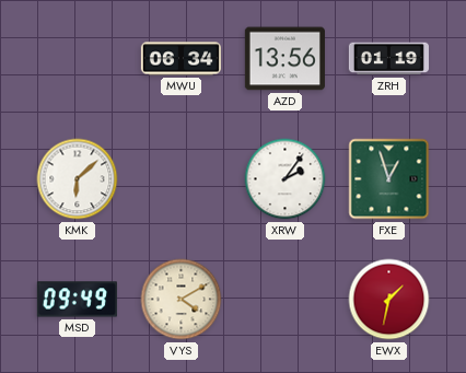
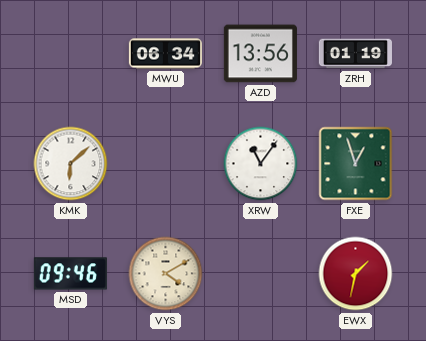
XRW: 2:06 -> 11:06 (261, 164)
MSD: 09:49 -> 09:46 (70, 274)
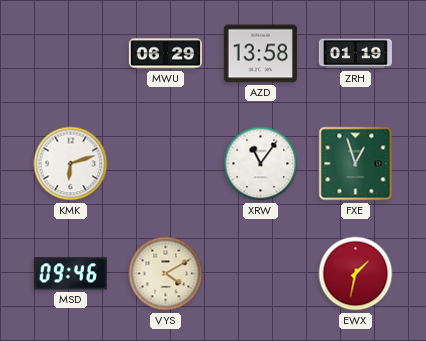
MWU: 06:34 -> 06:29 (165, 54)
AZD: 13:56 -> 13:58 (260, 54)
KMK: 6:08 -> 6:12 (71, 164)
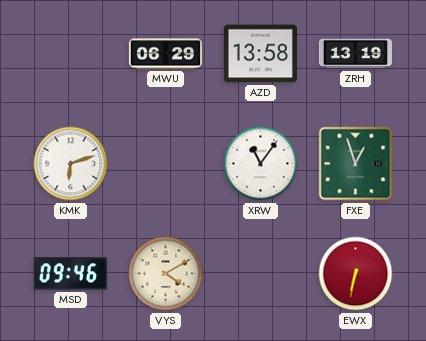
ZRH: 01:19 -> 13:19 (355, 54)
EWX: 1:32 -> 6:32 (356, 274)
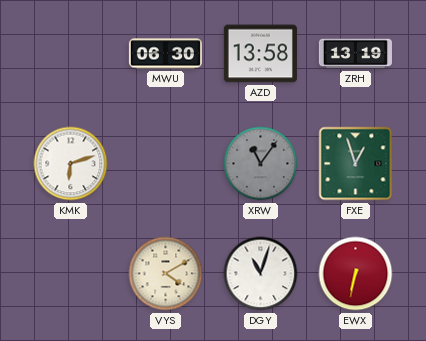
MWU: 06:29 -> 06:30 (165, 54)
XRW dial: white -> grey (261, 164)
MSD: 09:46 -> none (70, 274)
DGY: none -> 11:03 (261, 274)
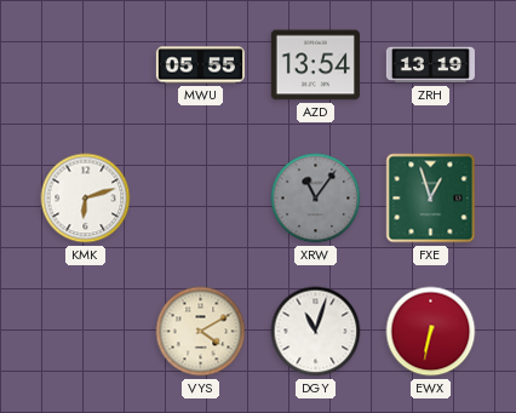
MWU: 06:30 -> 05:55 (200, 65)
AZD: 13:58 -> 13:54 (315, 65)
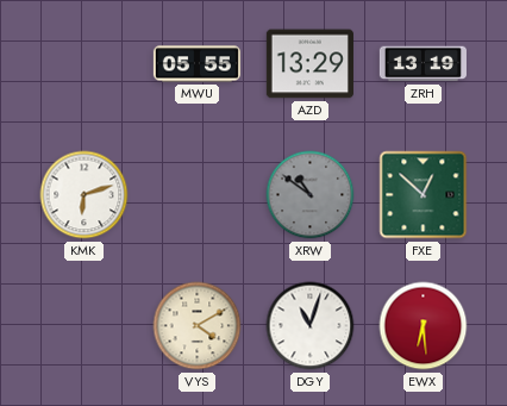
AZD: 13:54 -> 13:29 (309, 64)
XRW: 11:06 -> 10:51 (311, 195)
FXE: 12:57 -> 12:52 (424, 195)
EWX: 6:32 -> 6:29 (424, 326)
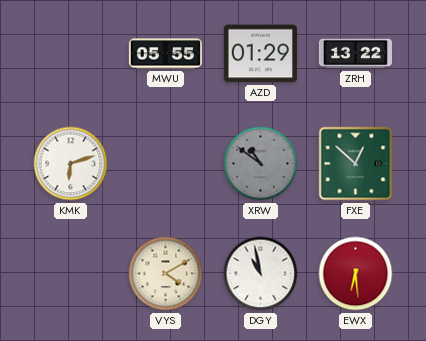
AZD: 13:29 -> 01:29 (260, 54)
ZRH: 13:19 -> 13:22 (355, 54)
DGY: 11:03 -> 10:58 (261, 274)
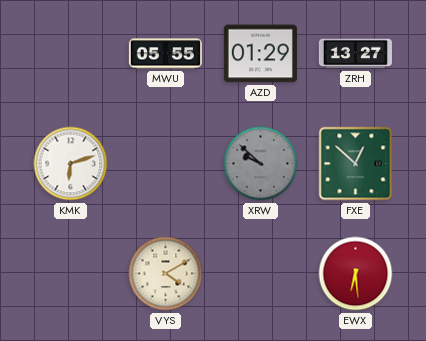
ZRH: 13:22 -> 13:27 (355, 54)
XRW: 10:51 -> 9:52 (261, 164)
DGY: 10:58 -> none (261, 274)
